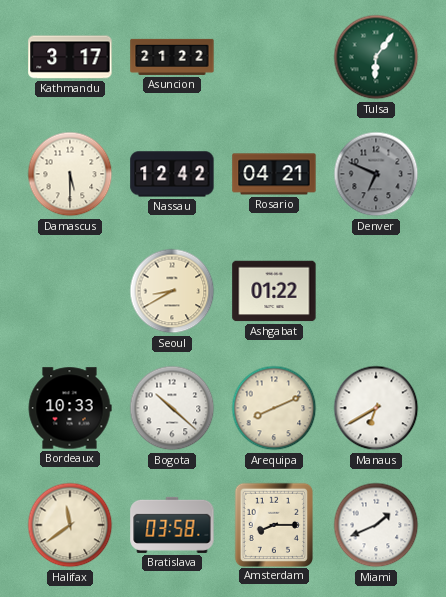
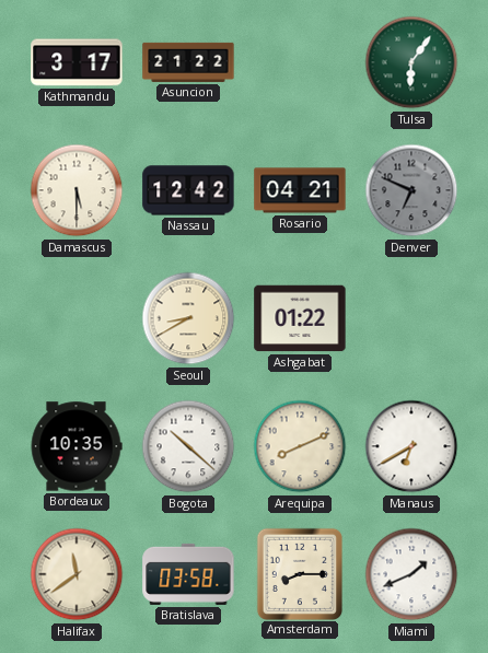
Bordeaux: 10:33 -> 10:35 (77, 446)
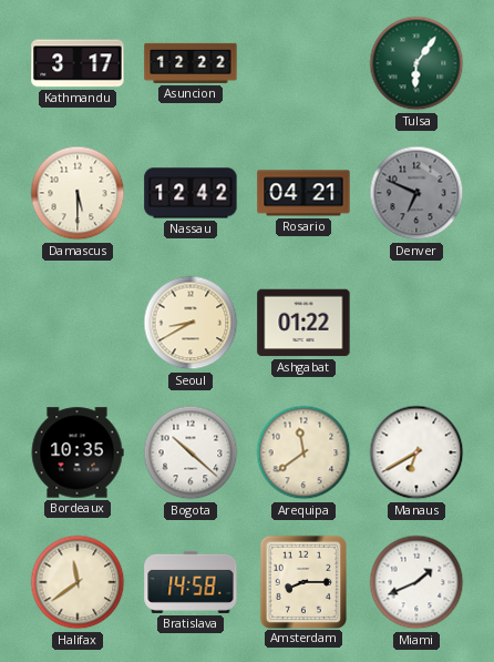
Asuncion: 21:22 -> 12:22 (191, 63)
Arequipa: 8:11 -> 11:39 (303, 452)
Bratislava: 03:58 -> 14:58 (191, 582)
